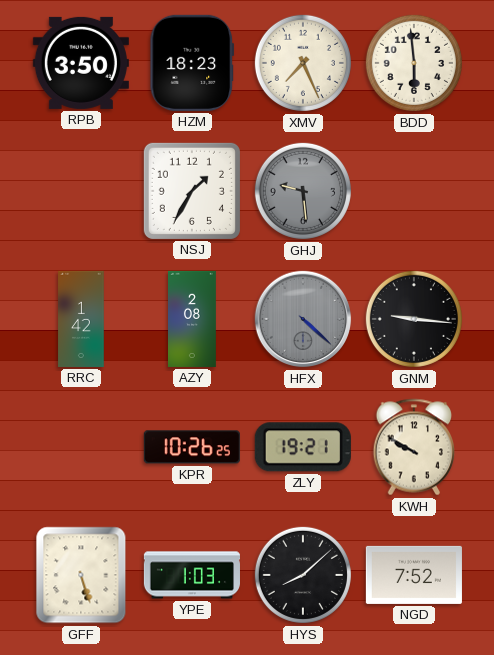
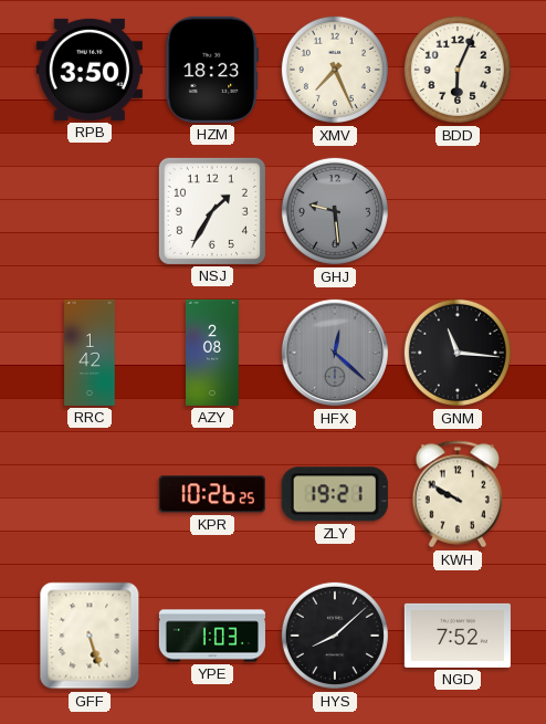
BDD: 5:59 -> 6:04 (458, 70)
HFX: 4:22 -> 12:22 (335, 353)
GNM: 9:16 -> 11:16 (458, 353)
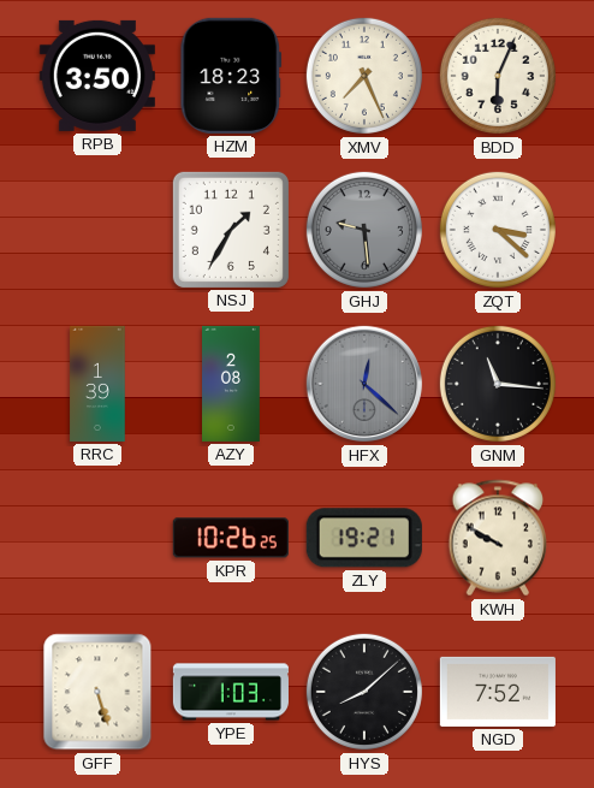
ZQT: none -> 3:22 (498, 230)
RRC: 1:42 -> 1:39 (97, 384)
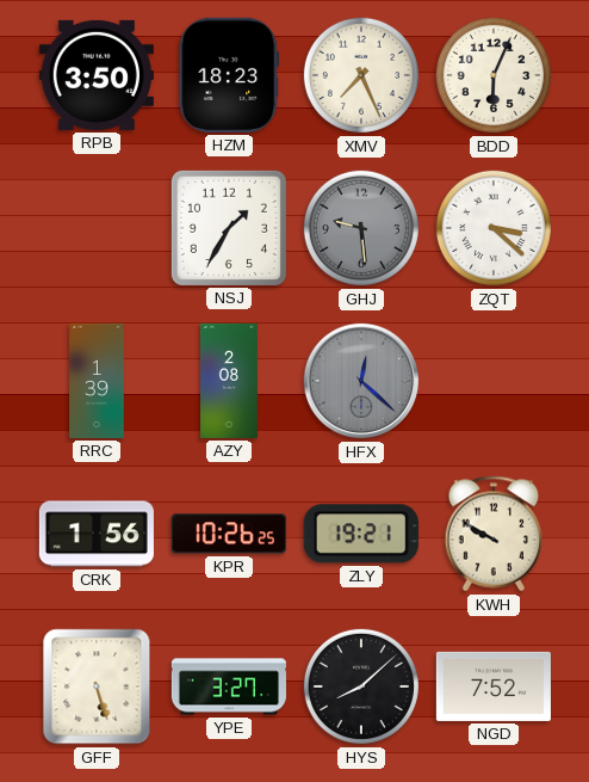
GNM: 11:16 -> none (498, 384)
CRK: none -> 1:56 (97, 534)
YPE: 1:03 -> 3:27 (229, 686)
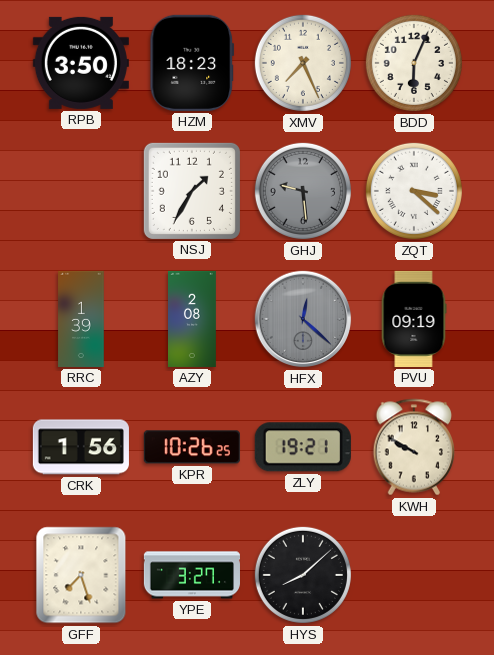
PVU: none -> 09:19 (414, 319)
GFF: 5:27 -> 7:27 (81, 575)
NGD: 7:52 -> none (494, 686)
